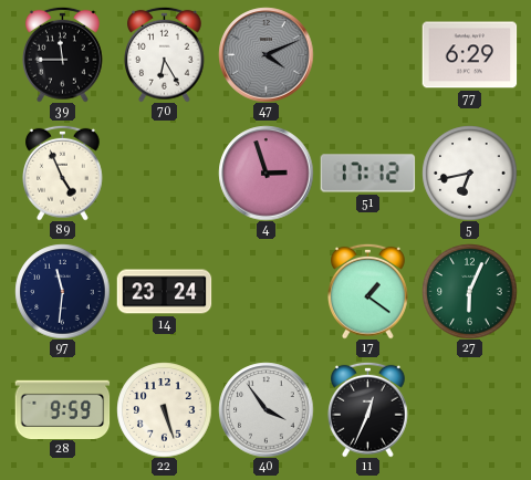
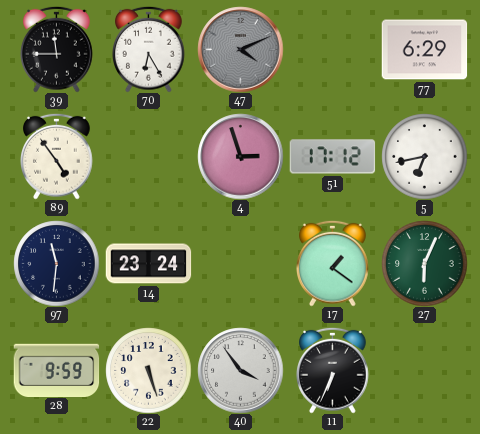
89: 4:56 -> 4:54 (57, 156)
11: 12:34 -> 6:34 (333, 370)
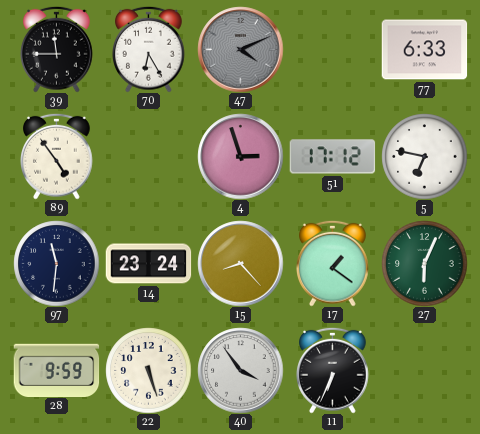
77: 6:29 -> 6:33 (424, 50)
5: 6:43 -> 6:47 (424, 156)
15: none -> 8:23 (240, 263)
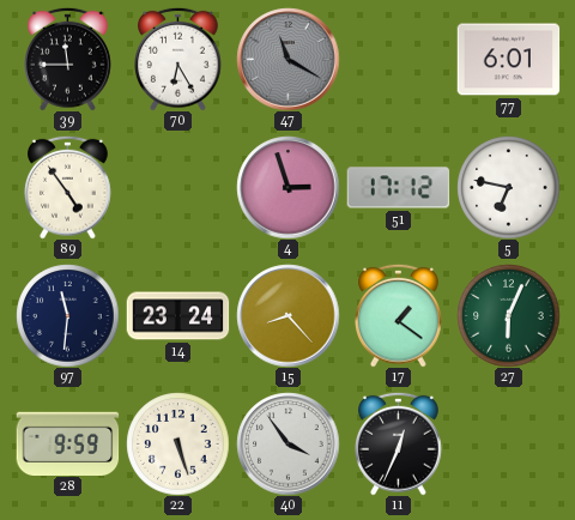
47: 4:11 -> 11:20 (287, 59)
77: 6:33 -> 6:01 (508, 60)
11: 6:34 -> 12:34 (399, 443)
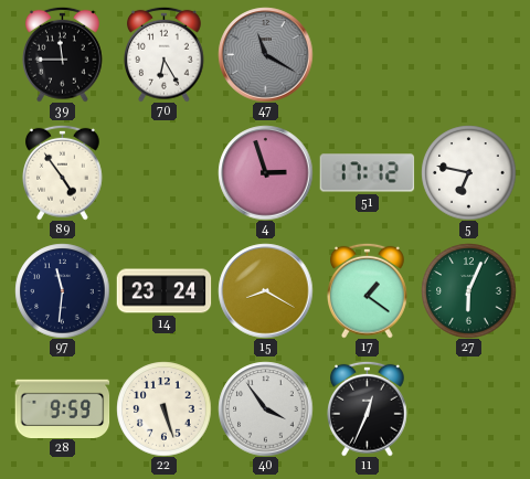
77: 6:01 -> none (508, 60)
15: 8:23 -> 8:20 (265, 290)
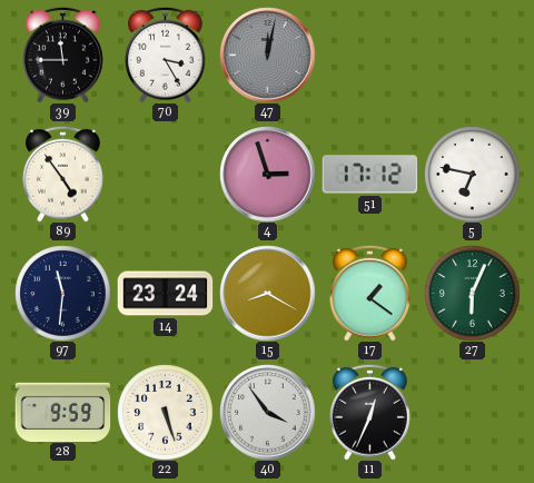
70: 6:25 -> 3:25 (166, 55)
47: 11:20 -> 12:02 (267, 55)
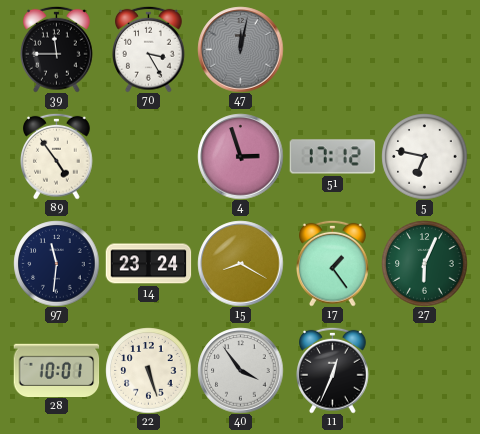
17: 1:21 -> 1:24 (333, 263)
28: 9:59 -> 10:01 (56, 370)
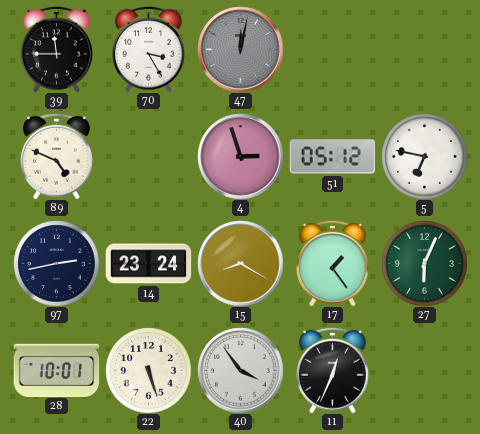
89: 4:54 -> 4:49 (57, 156)
51: 17:12 -> 05:12 (332, 157)
97: 11:31 -> 2:43 (56, 263)
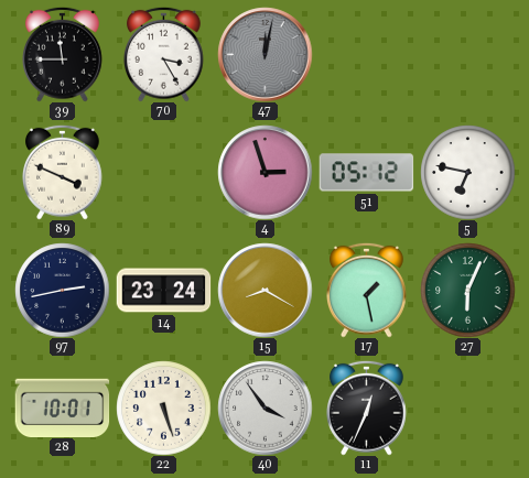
89: 4:49 -> 3:49 (63, 172)
17: 1:24 -> 1:28 (367, 290)
